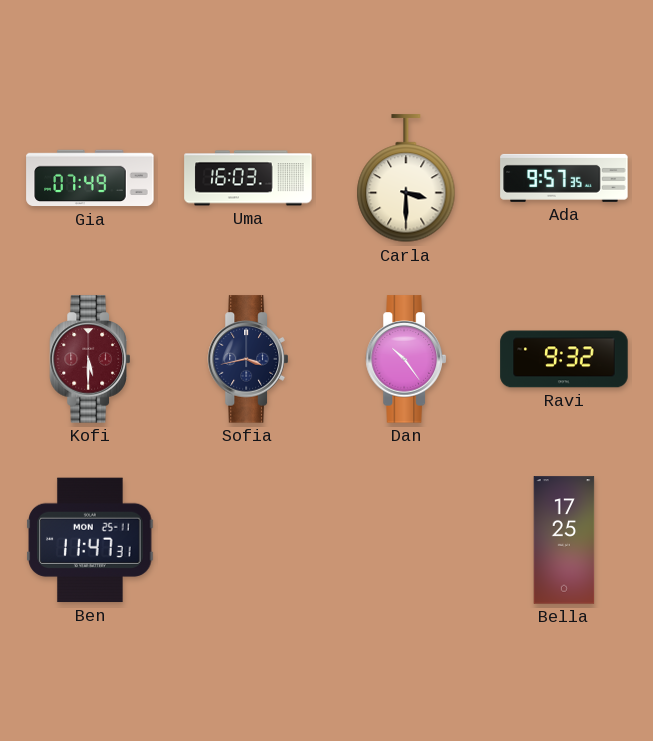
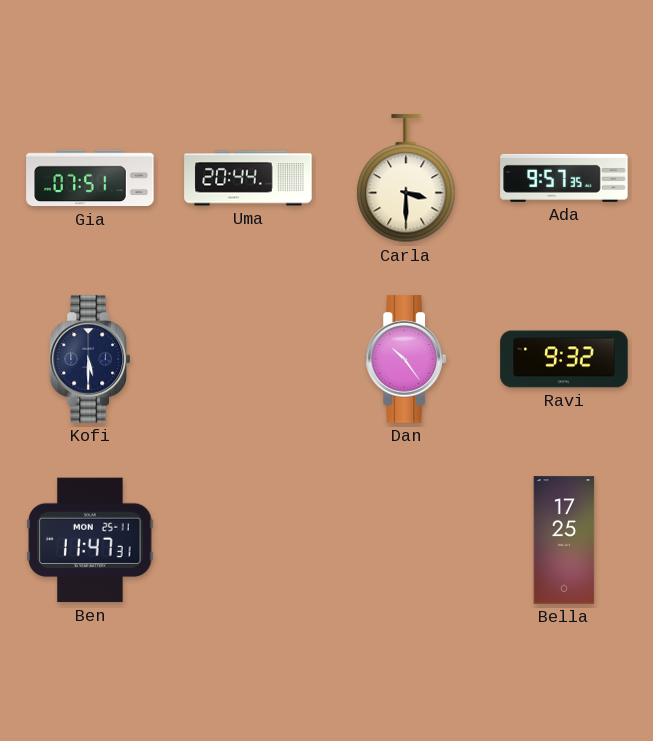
Gia: 07:49 -> 07:51 (90, 178)
Uma: 16:03 -> 20:44 (248, 178)
Kofi dial: burgundy -> navy (90, 359)
Sofia: 3:43 -> none (248, 359)
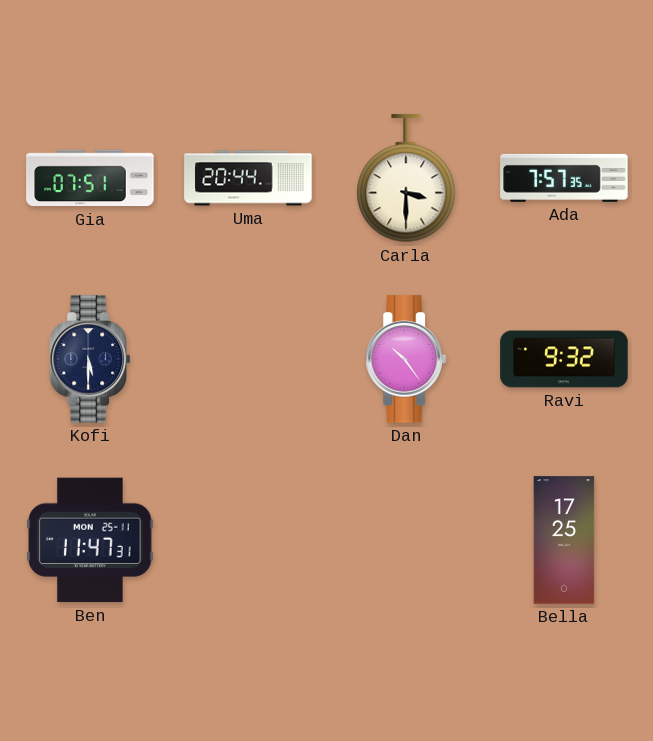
Ada: 9:57 -> 7:57 (564, 178)
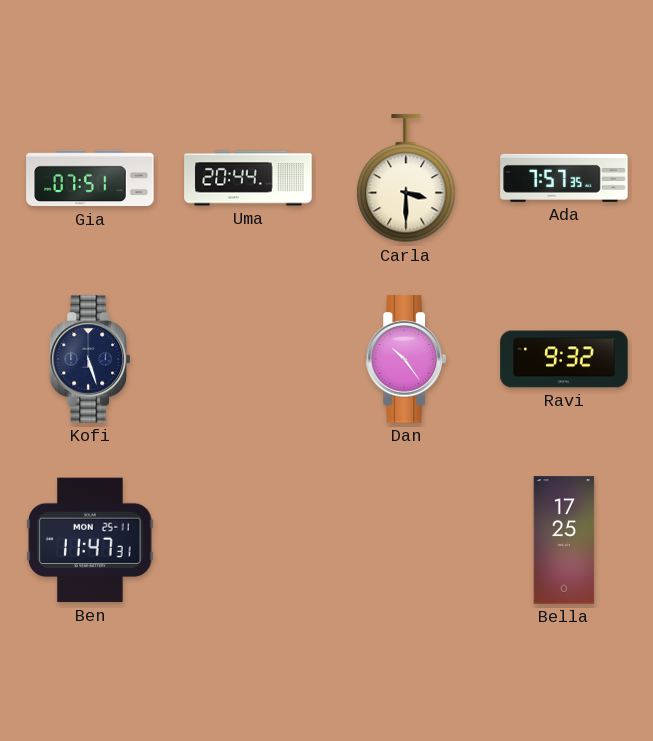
Kofi: 5:30 -> 5:27 (90, 359)
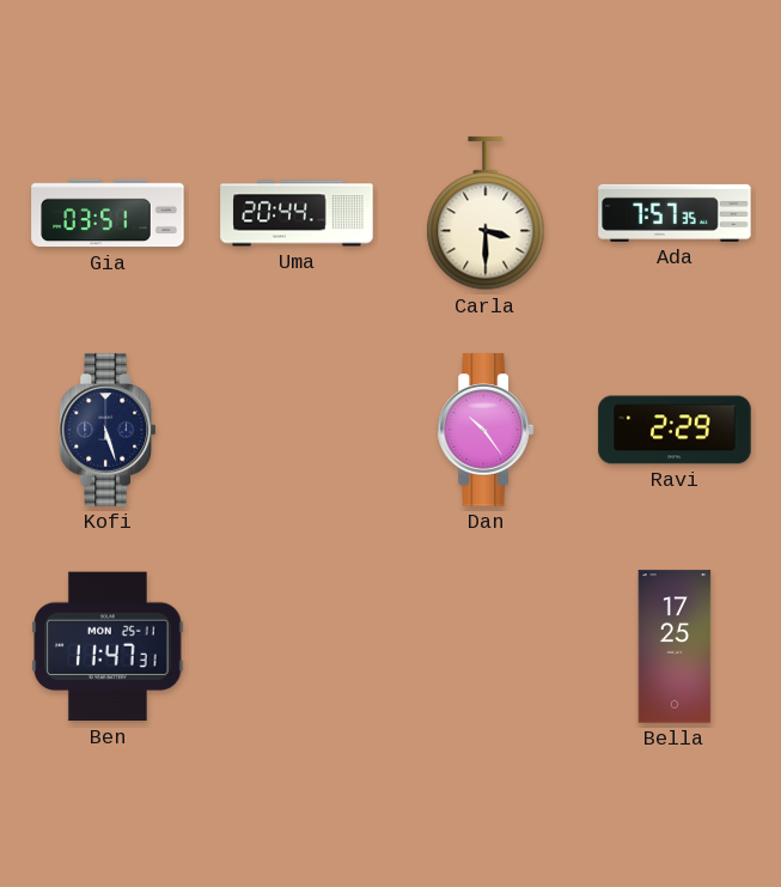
Gia: 07:51 -> 03:51 (108, 213)
Ravi: 9:32 -> 2:29 (675, 430)
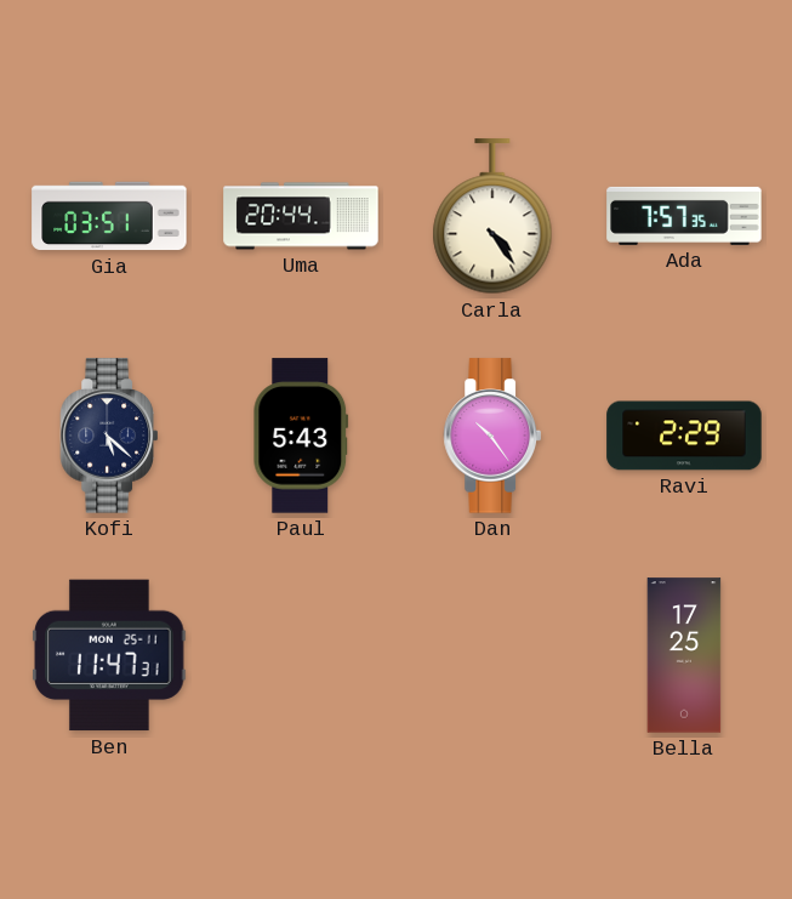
Carla: 3:30 -> 4:24 (492, 217)
Kofi: 5:27 -> 5:22 (109, 436)
Paul: none -> 5:43 (301, 436)
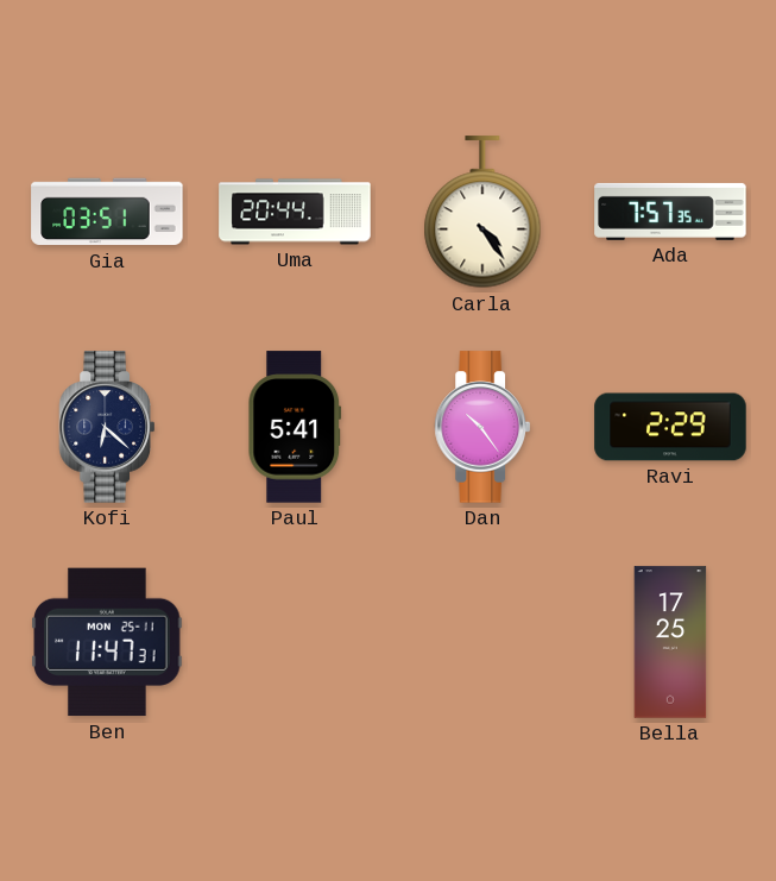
Kofi: 5:22 -> 6:22 (107, 427)
Paul: 5:43 -> 5:41 (295, 427)
